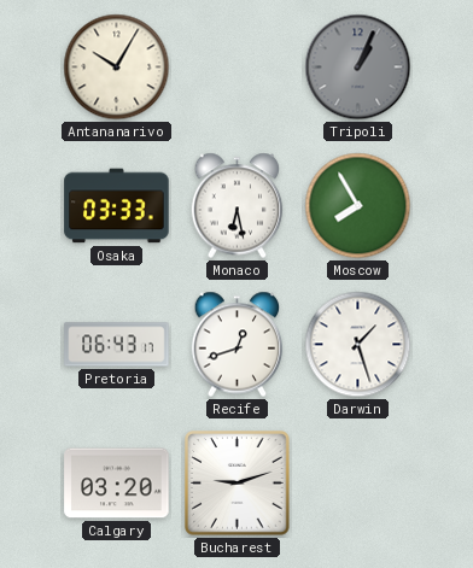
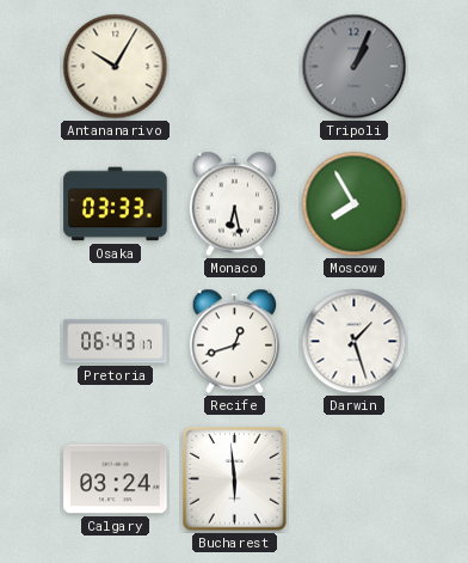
Calgary: 03:20 -> 03:24 (116, 479)
Bucharest: 9:12 -> 5:59 (235, 479)
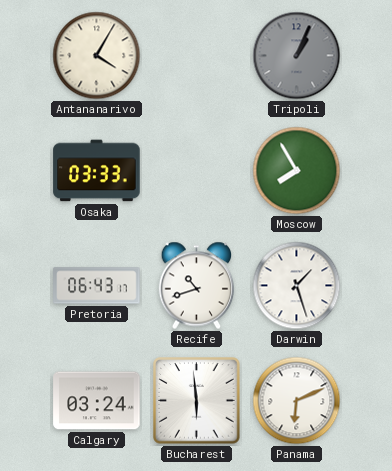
Antananarivo: 10:05 -> 4:05 (97, 56)
Monaco: 6:28 -> none (235, 204)
Recife: 12:42 -> 10:42 (197, 286)
Panama: none -> 6:11 (297, 401)
